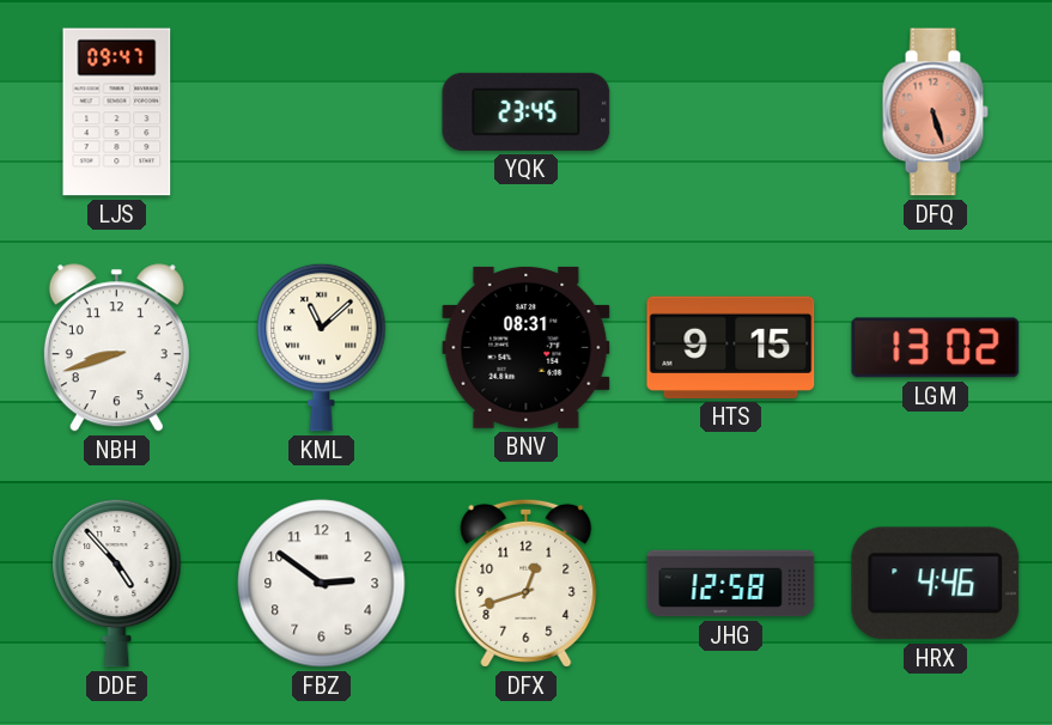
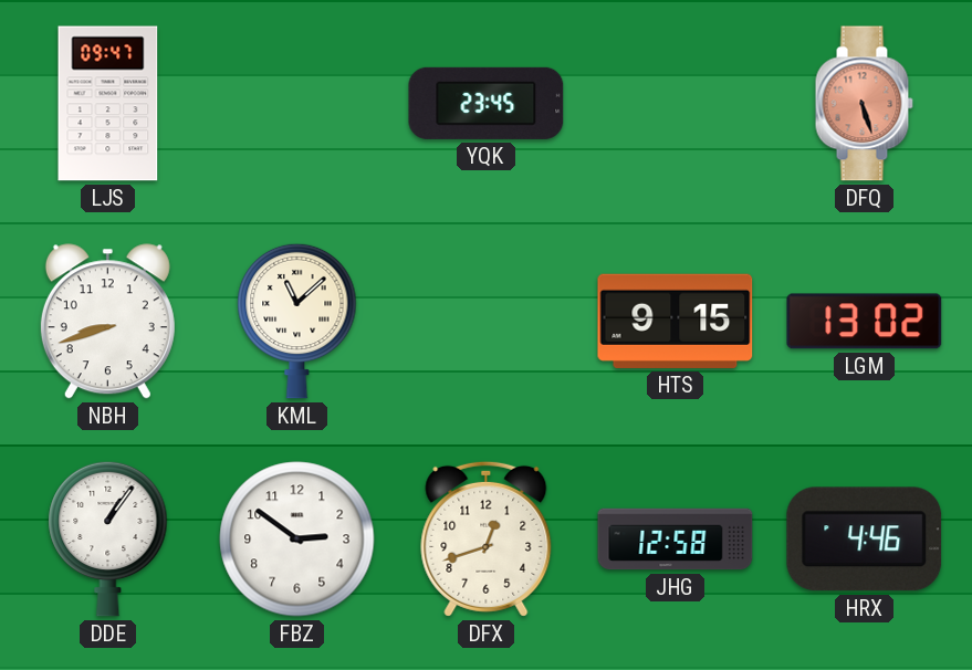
BNV: 08:31 -> none (527, 347)
DDE: 4:53 -> 1:06 (108, 538)
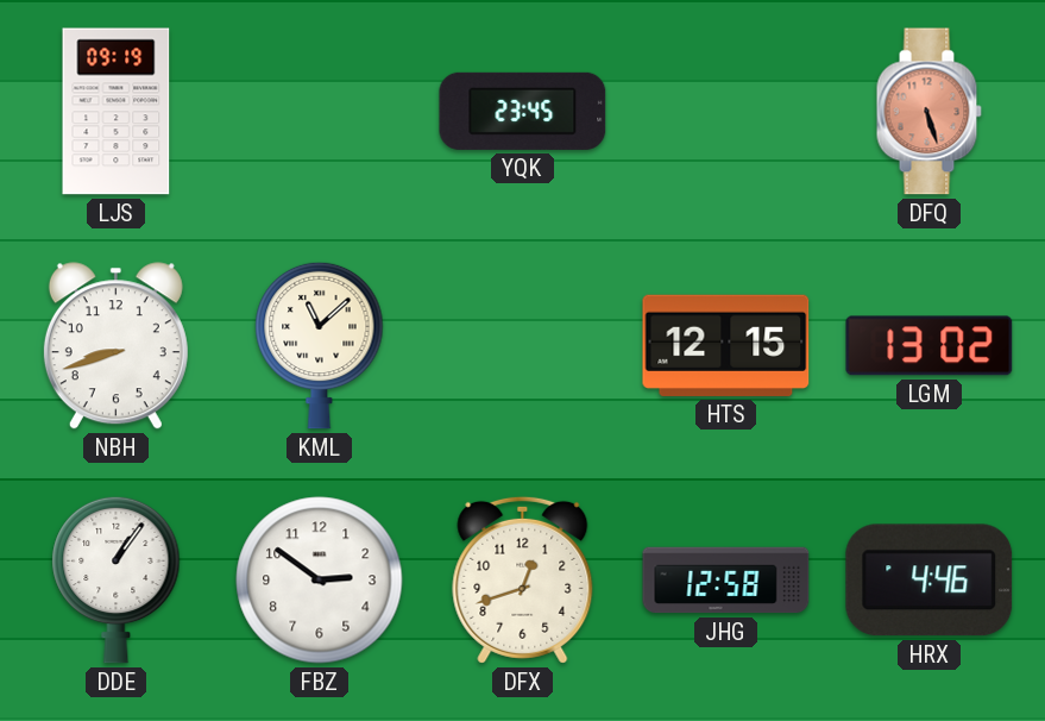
LJS: 09:47 -> 09:19 (117, 112)
HTS: 9:15 -> 12:15 (726, 345)
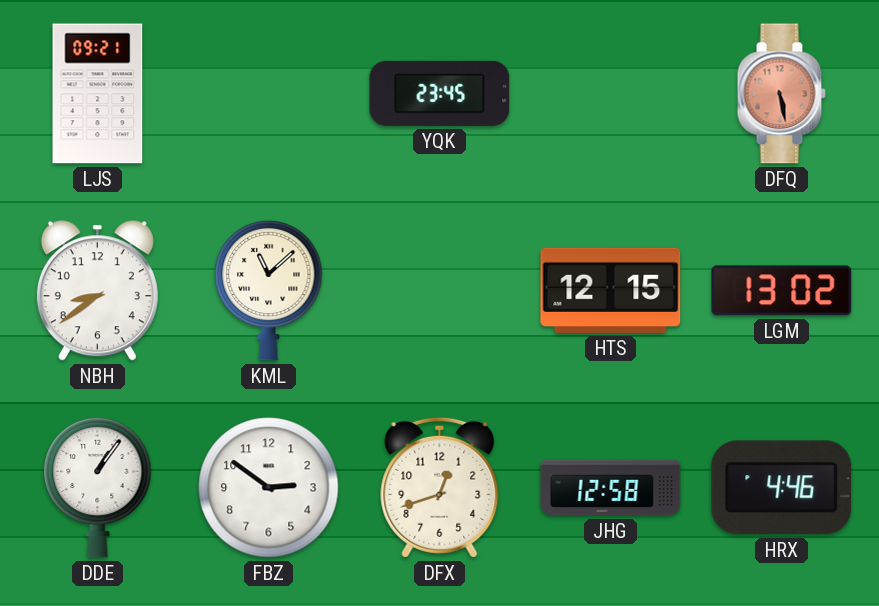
LJS: 09:19 -> 09:21 (98, 94)
DFQ: 5:27 -> 5:28 (781, 94)
NBH: 8:42 -> 8:39 (97, 291)
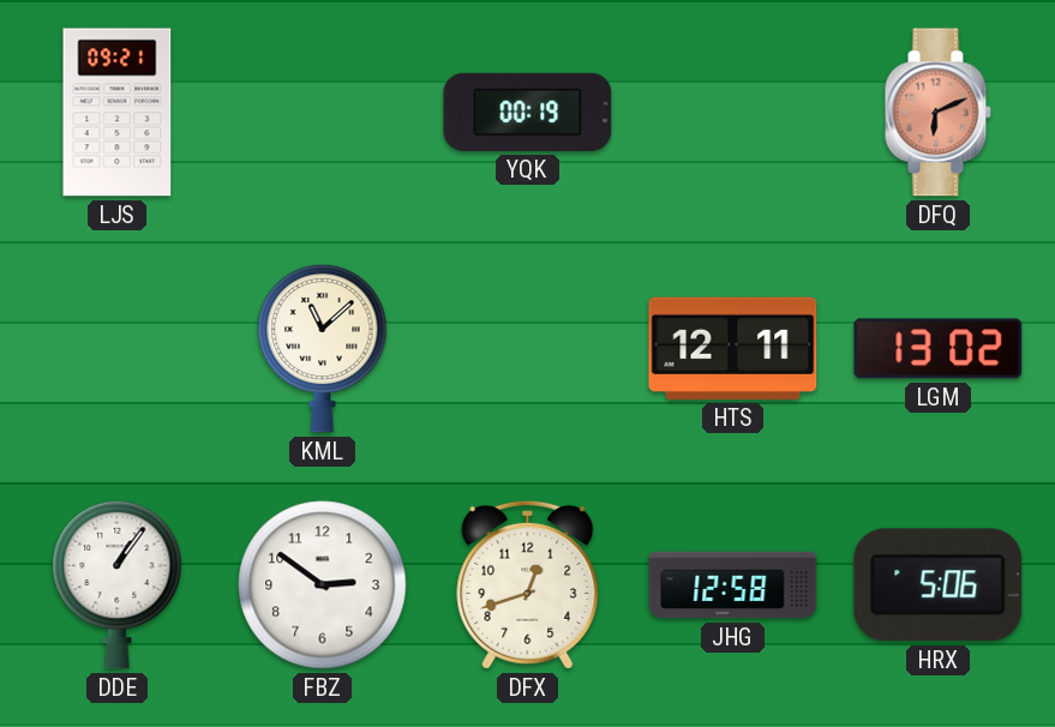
YQK: 23:45 -> 00:19 (528, 112)
DFQ: 5:28 -> 6:11 (937, 113)
NBH: 8:39 -> none (97, 291)
HTS: 12:15 -> 12:11 (733, 348)
HRX: 4:46 -> 5:06 (939, 585)
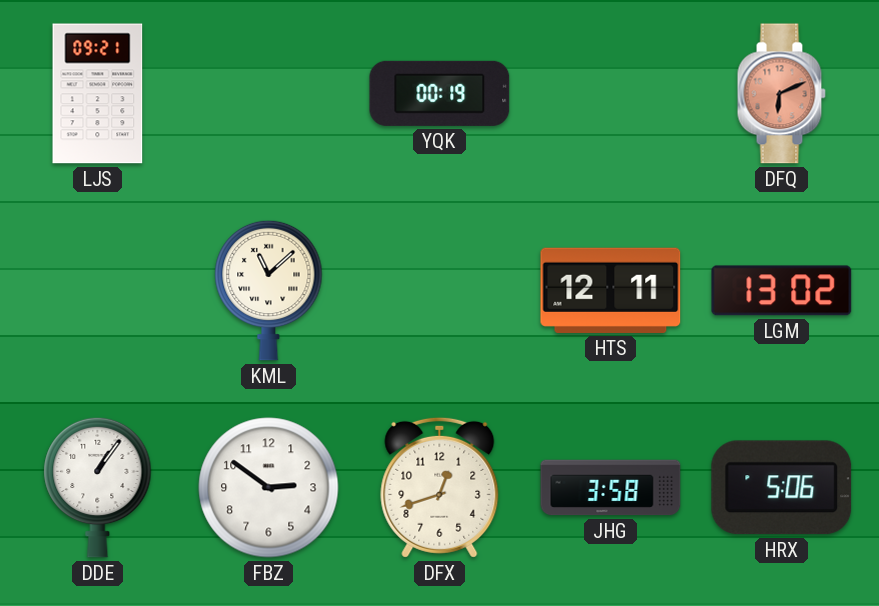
JHG: 12:58 -> 3:58 (611, 488)
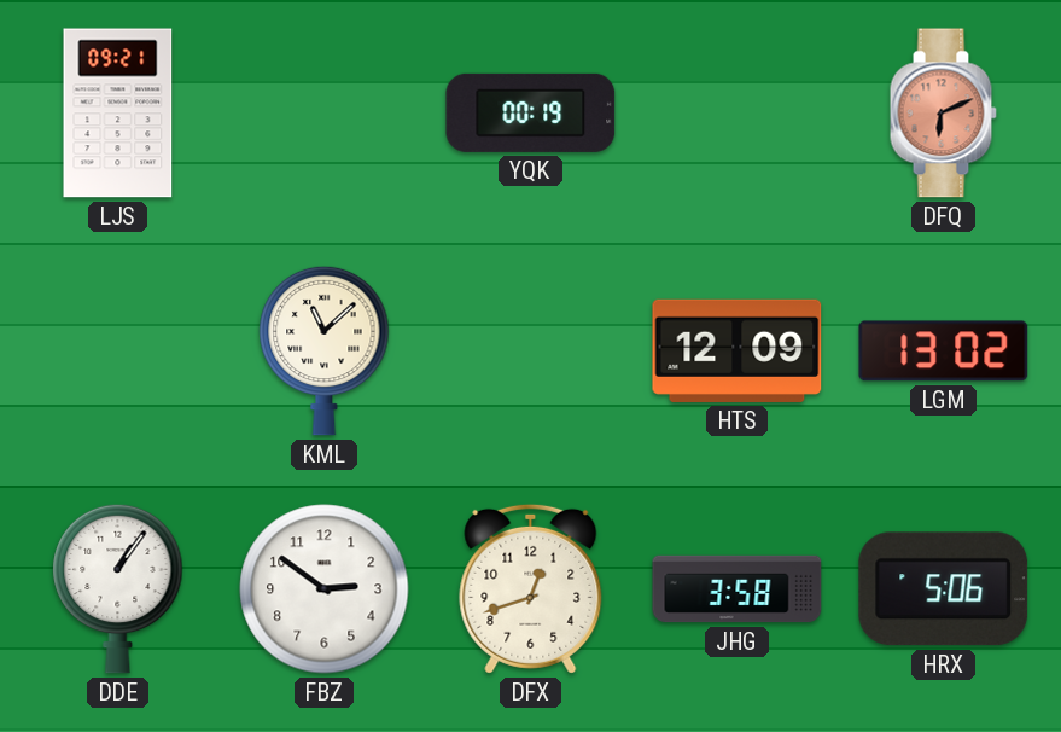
HTS: 12:11 -> 12:09 (738, 350)
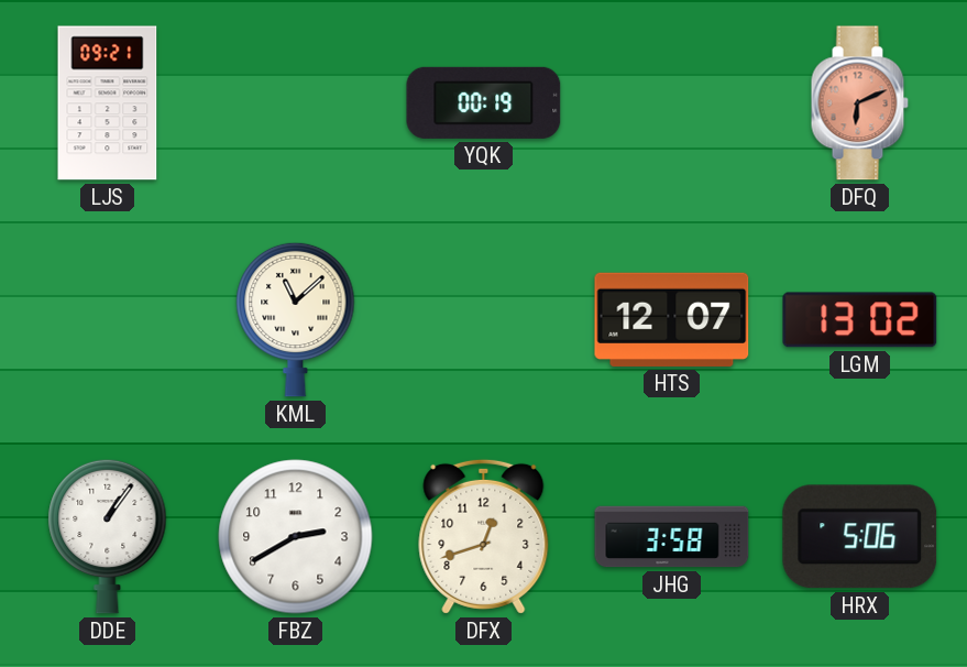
HTS: 12:09 -> 12:07 (672, 319)
FBZ: 2:51 -> 2:40 (296, 537)
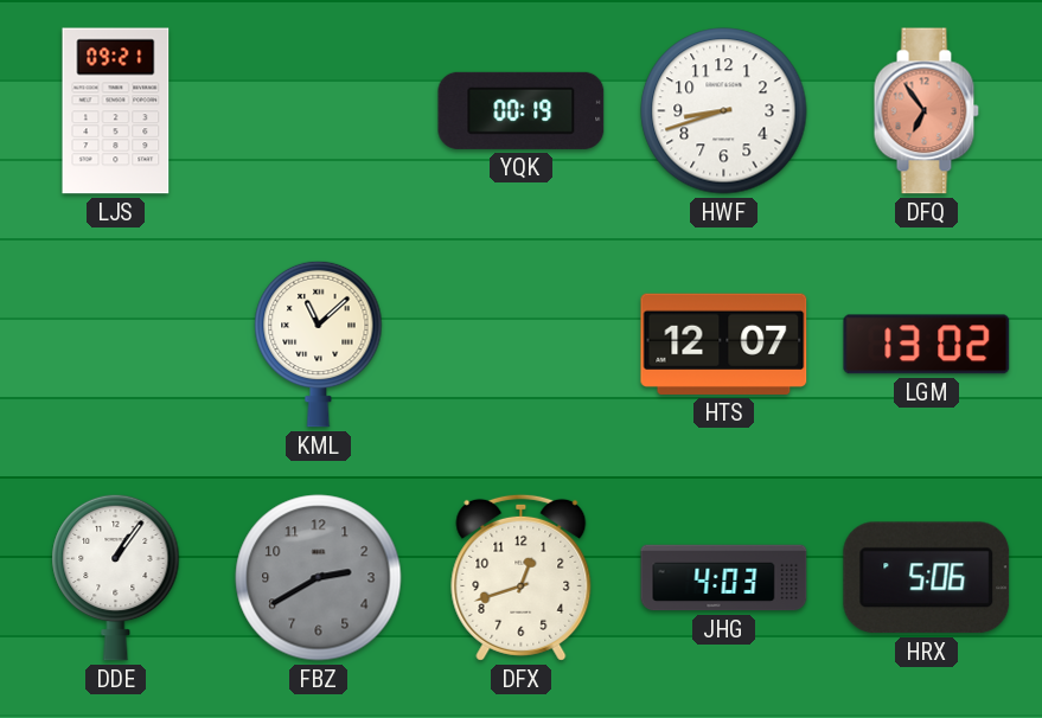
HWF: none -> 8:42 (724, 111)
DFQ: 6:11 -> 6:54 (926, 111)
FBZ dial: white -> grey (319, 578)
JHG: 3:58 -> 4:03 (724, 578)
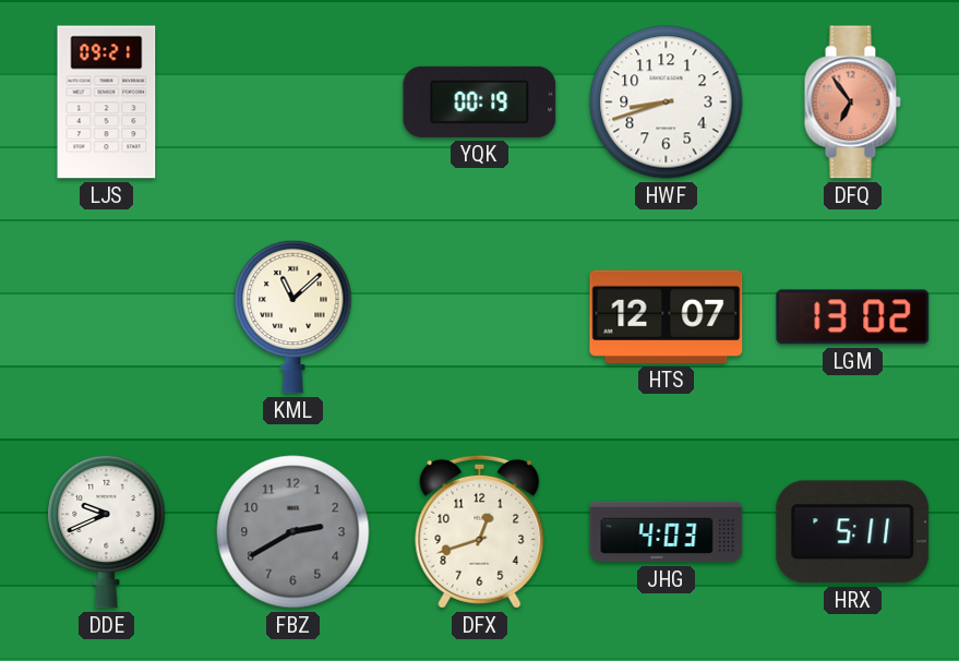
DDE: 1:06 -> 9:41 (107, 531)
HRX: 5:06 -> 5:11 (853, 532)
